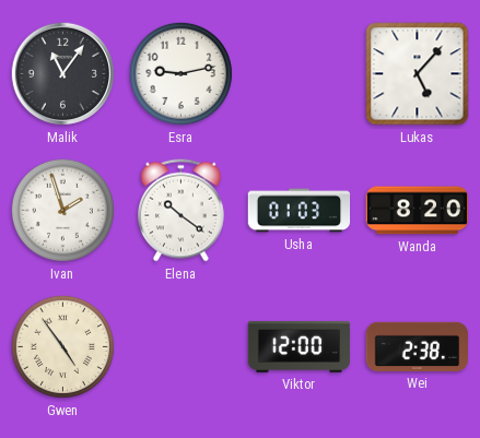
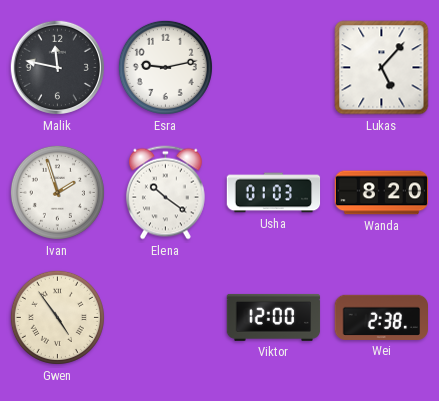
Malik: 11:06 -> 11:47 (57, 67)
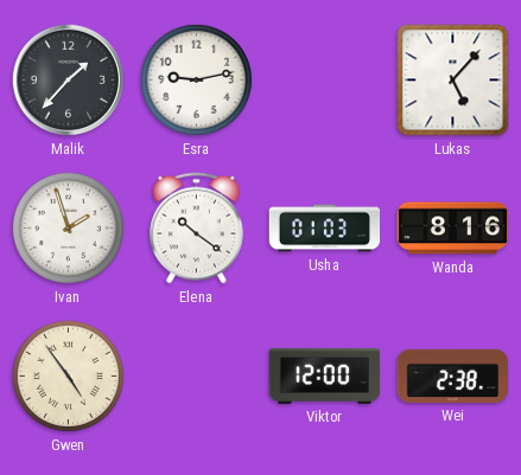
Malik: 11:47 -> 1:37 (68, 79)
Wanda: 8:20 -> 8:16 (453, 229)
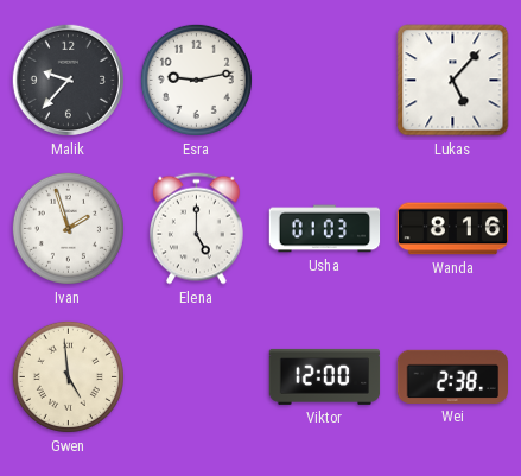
Malik: 1:37 -> 9:37 (68, 80)
Elena: 10:21 -> 5:00 (196, 229)
Gwen: 4:54 -> 4:59 (68, 376)
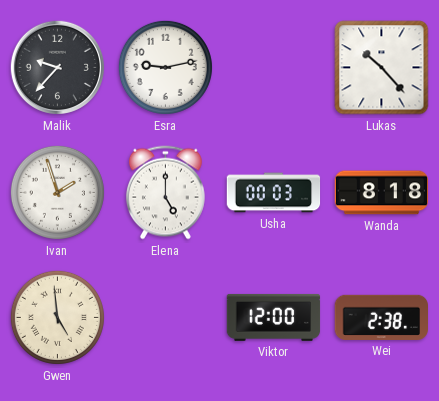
Lukas: 5:07 -> 10:23 (382, 68)
Usha: 01:03 -> 00:03 (274, 193)
Wanda: 8:16 -> 8:18 (382, 193)
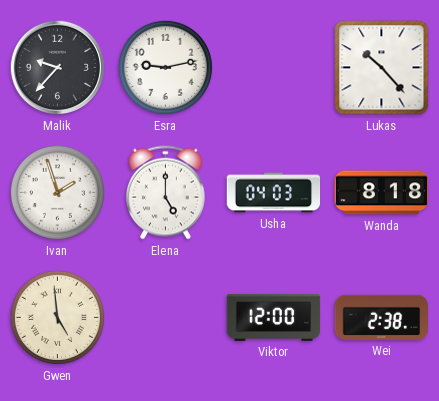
Usha: 00:03 -> 04:03 (274, 193)
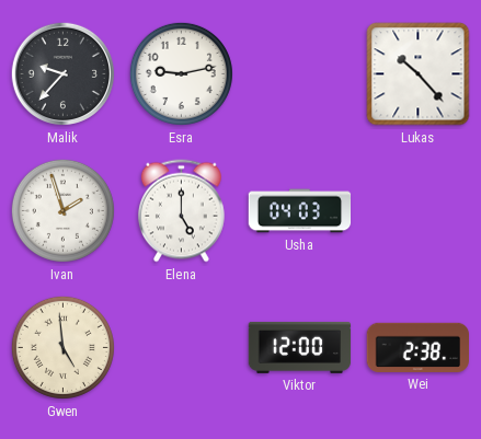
Wanda: 8:18 -> none (382, 193)
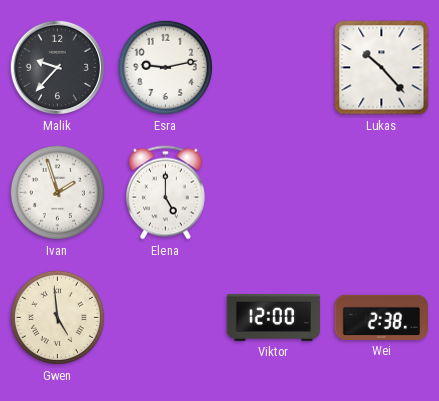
Usha: 04:03 -> none (300, 211)
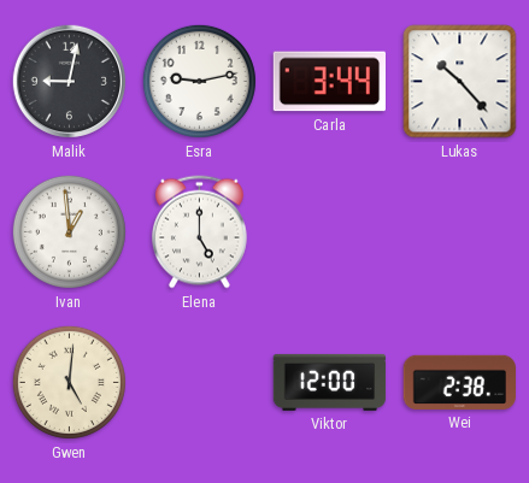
Malik: 9:37 -> 9:02 (69, 81)
Carla: none -> 3:44 (329, 82)
Ivan: 1:57 -> 12:59 (69, 231)
Gwen: 4:59 -> 5:01 (69, 382)
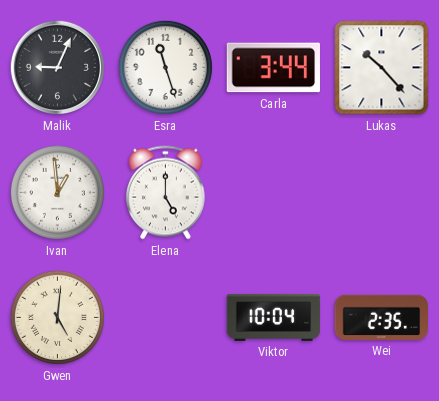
Malik: 9:02 -> 9:04 (57, 67)
Esra: 9:13 -> 11:27 (165, 67)
Viktor: 12:00 -> 10:04 (274, 317)
Wei: 2:38 -> 2:35 (382, 317)
